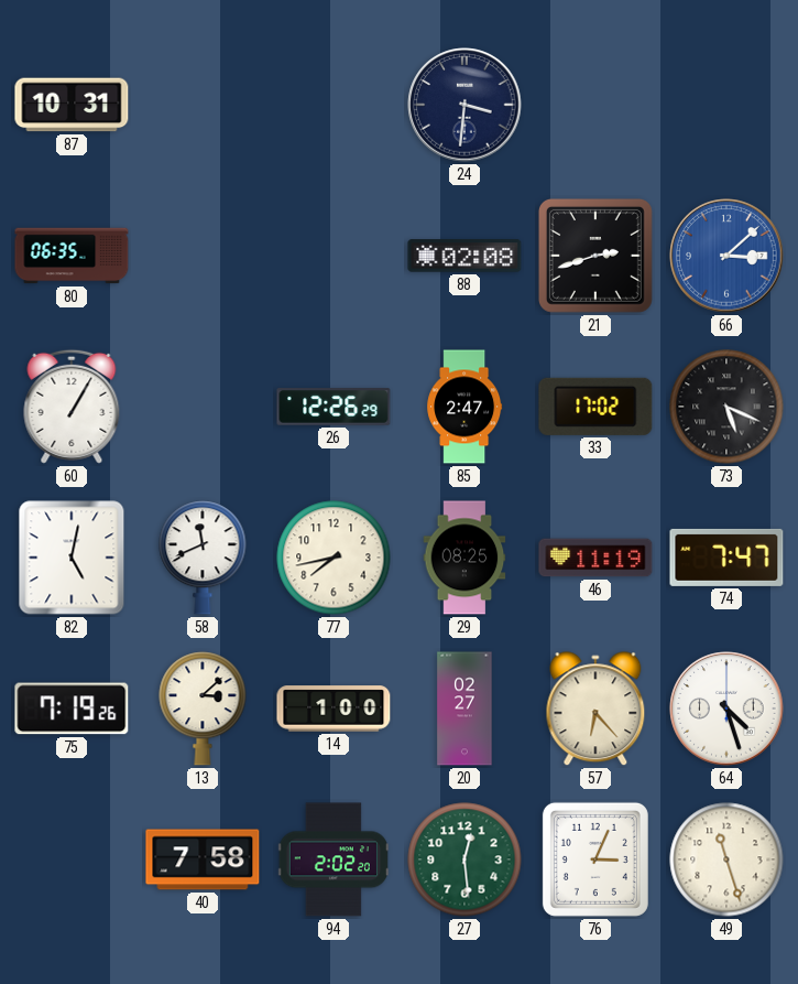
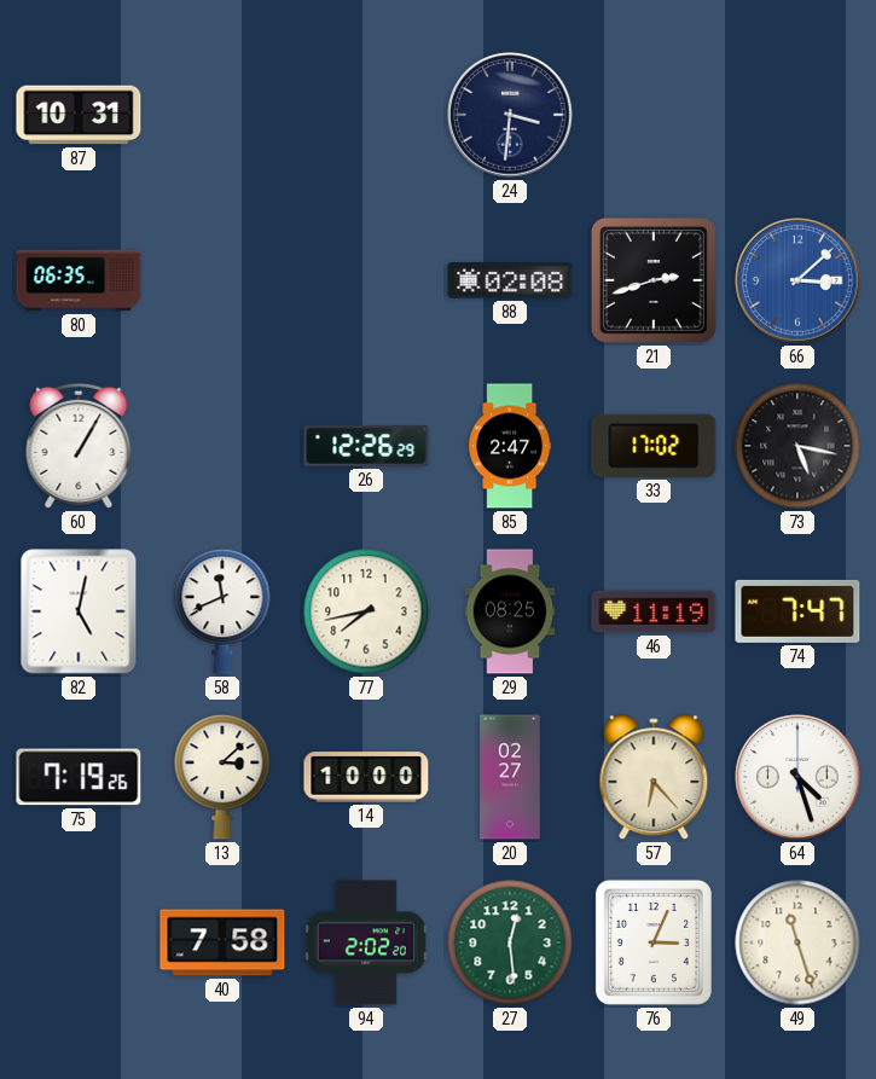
73: 5:19 -> 5:17 (797, 446)
14: 1:00 -> 10:00 (366, 777)
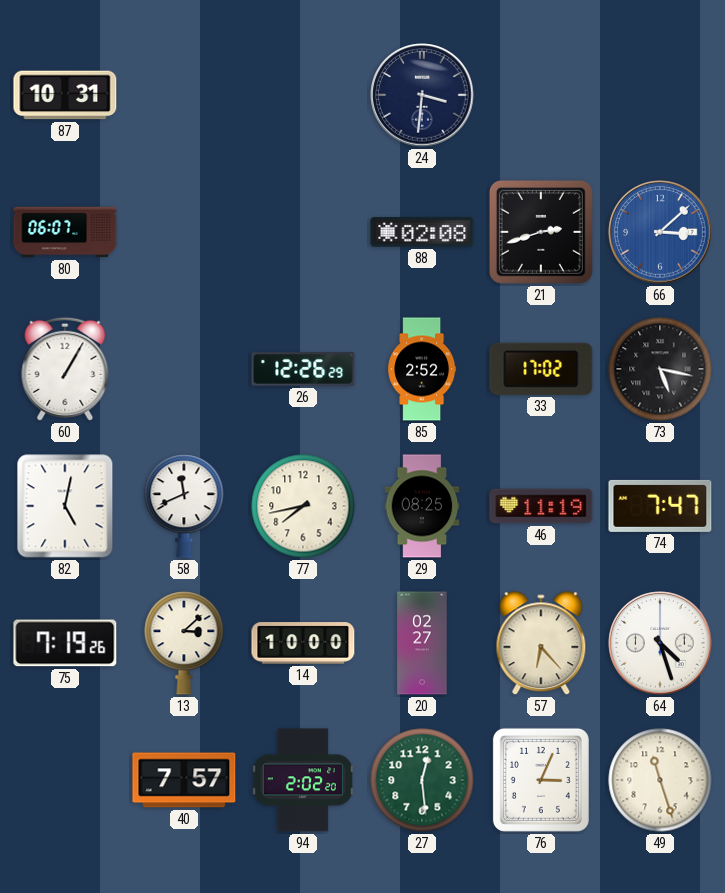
80: 06:35 -> 06:07 (65, 232)
85: 2:47 -> 2:52 (422, 369)
40: 7:58 -> 7:57 (184, 780)
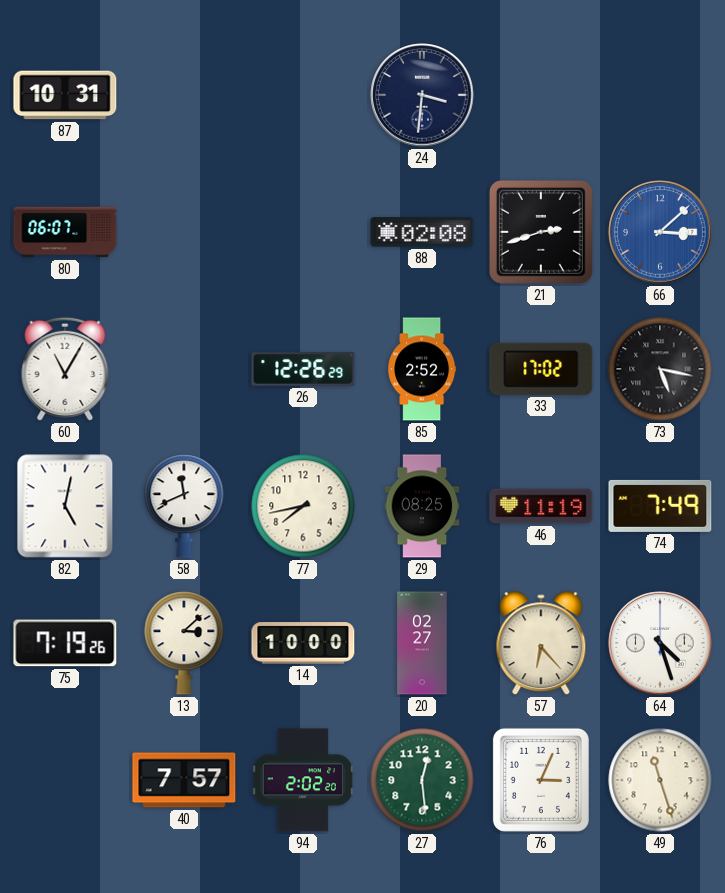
60: 1:05 -> 11:05 (65, 369)
74: 7:47 -> 7:49 (660, 506)
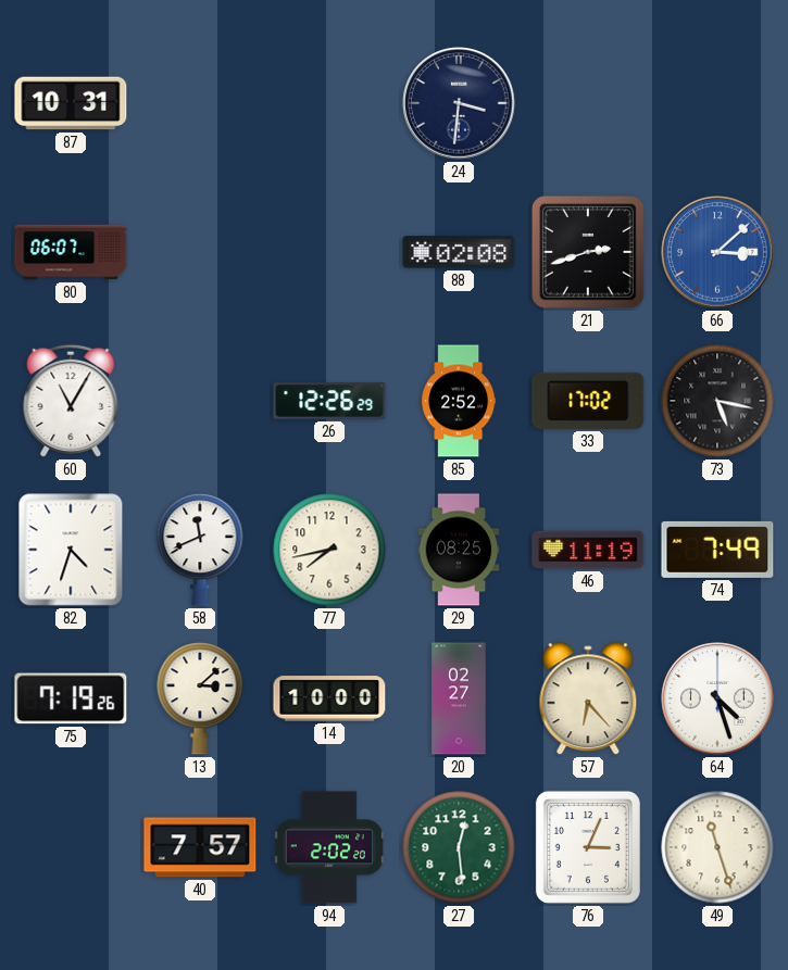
82: 5:02 -> 4:33 (71, 550)
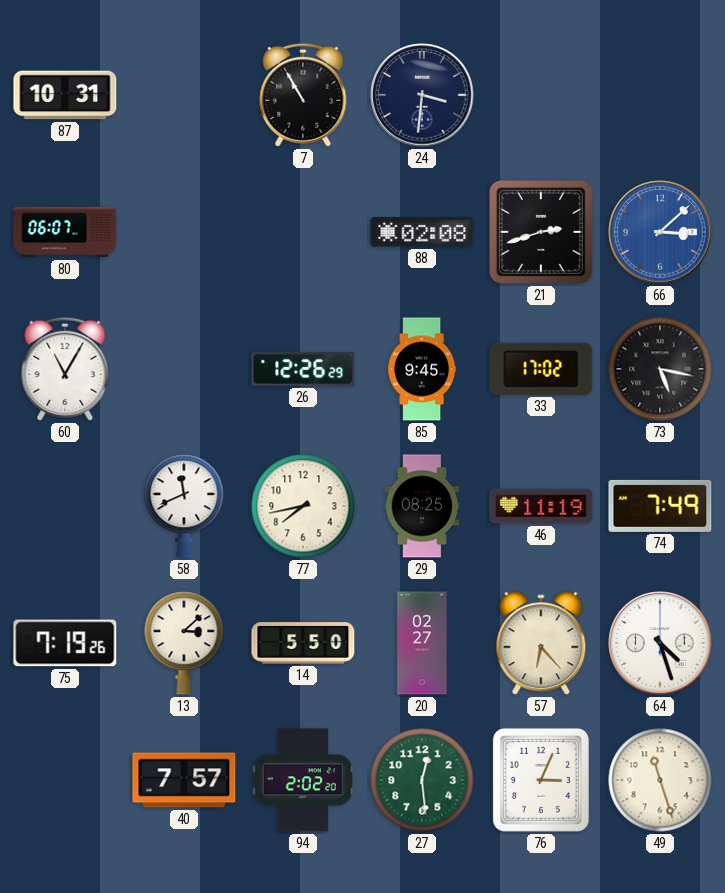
7: none -> 10:55 (303, 95)
85: 2:52 -> 9:45 (422, 369)
82: 4:33 -> none (71, 550)
14: 10:00 -> 5:50 (303, 643)
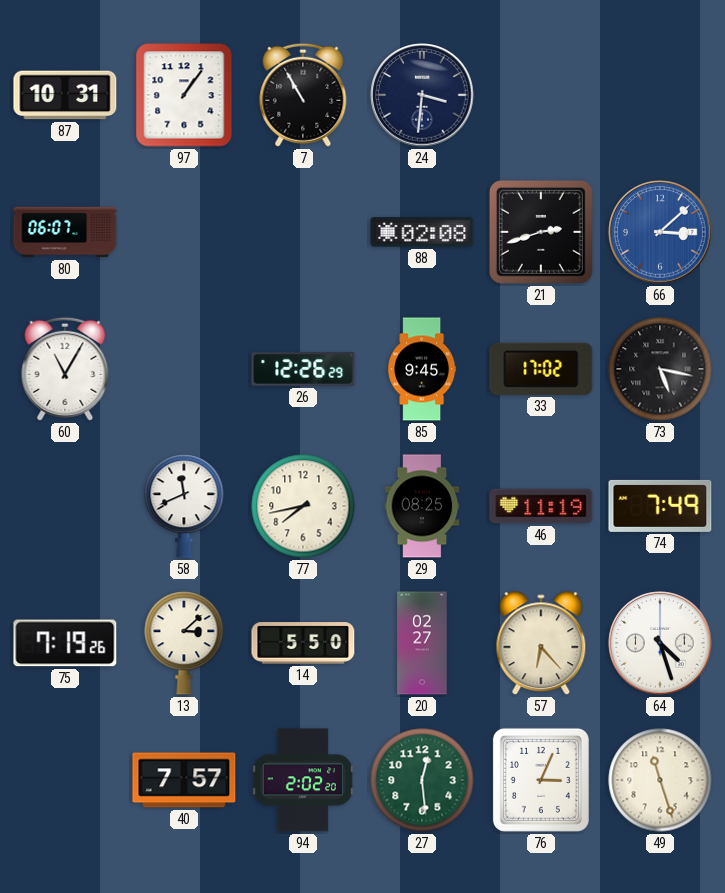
97: none -> 1:06 (184, 95)
